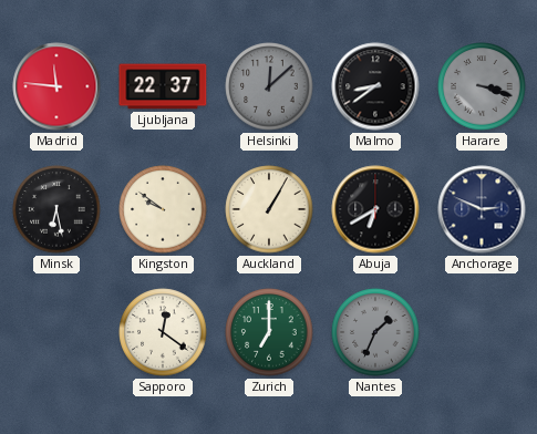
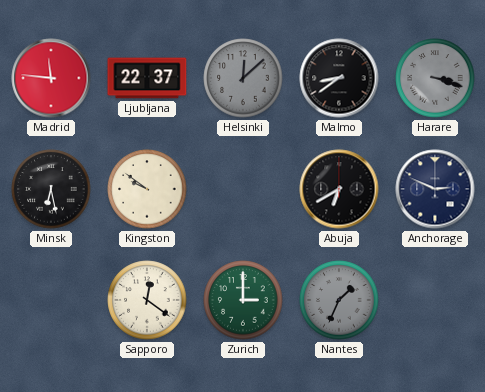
Auckland: 1:05 -> none (269, 209)
Zurich: 7:00 -> 3:00 (243, 300)
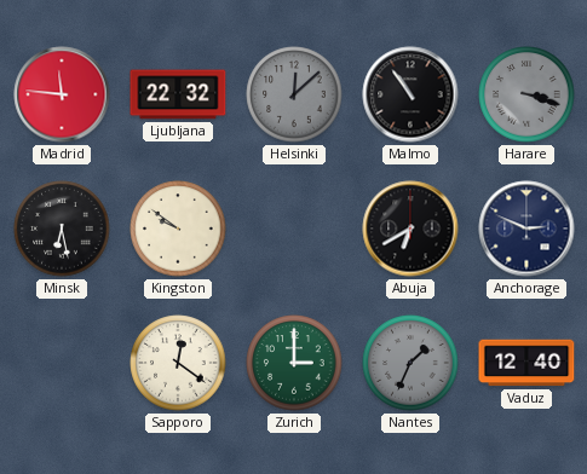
Ljubljana: 22:37 -> 22:32 (178, 94)
Malmo: 8:39 -> 10:54 (410, 94)
Vaduz: none -> 12:40 (526, 363)
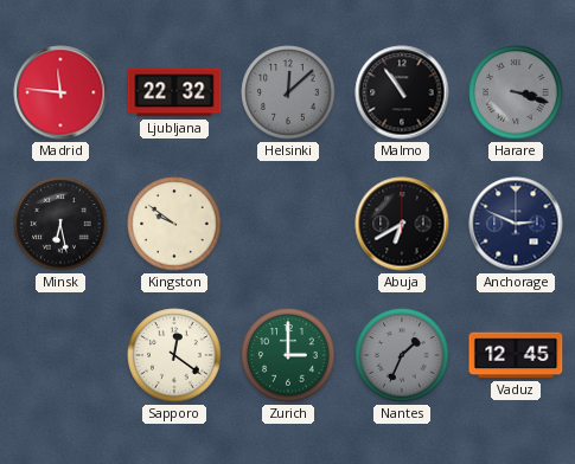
Vaduz: 12:40 -> 12:45 (516, 355)
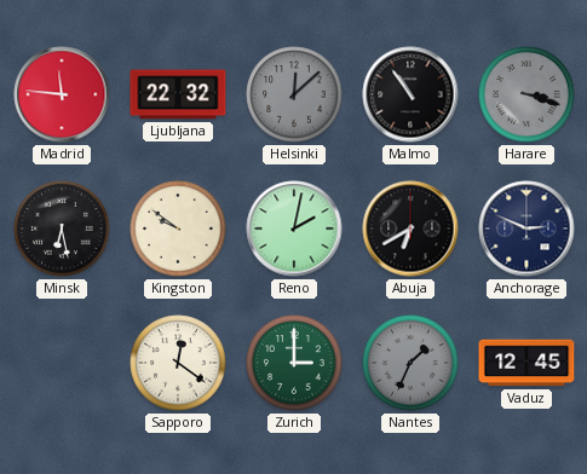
Reno: none -> 2:02 (294, 229)
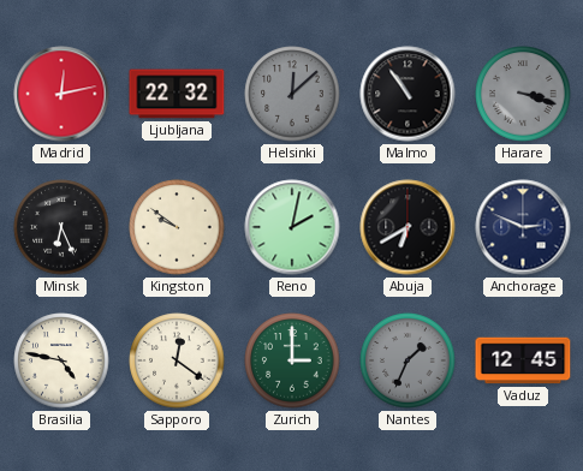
Madrid: 11:46 -> 12:13 (61, 94)
Minsk: 6:28 -> 6:26 (61, 227)
Brasilia: none -> 4:47 (61, 360)
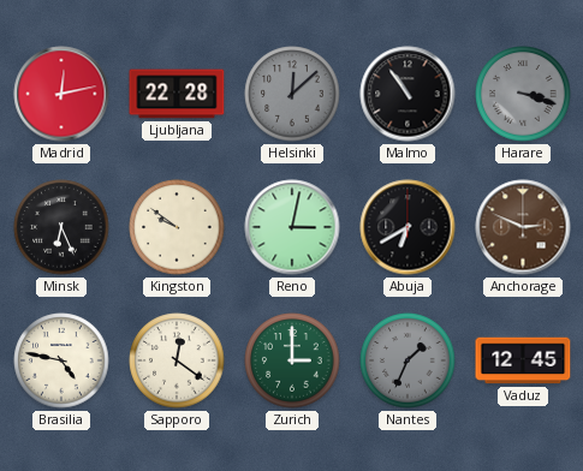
Ljubljana: 22:32 -> 22:28 (177, 94)
Reno: 2:02 -> 3:02 (292, 227)
Anchorage dial: navy -> brown (523, 227)
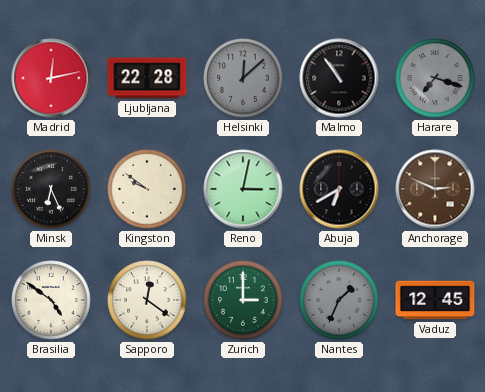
Harare: 3:18 -> 7:18 (435, 78)
Brasilia: 4:47 -> 4:51 (51, 300)
